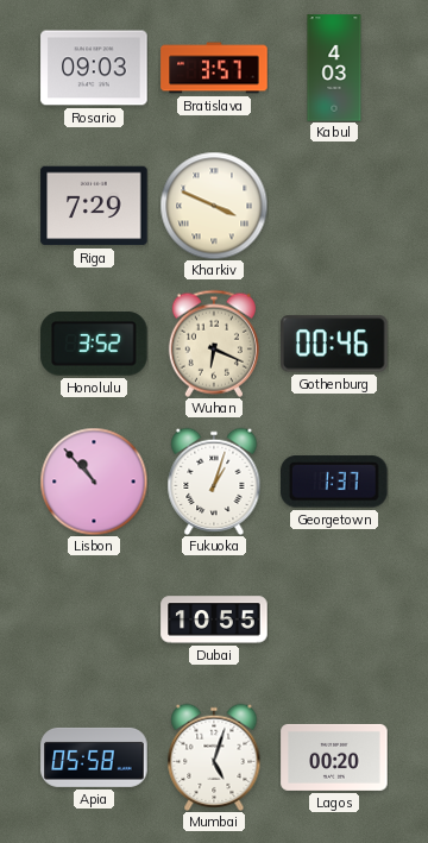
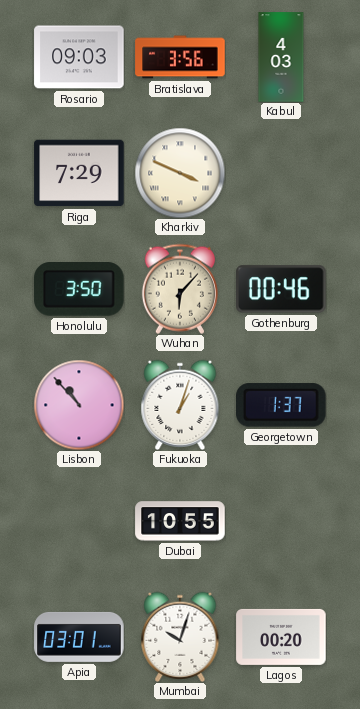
Bratislava: 3:57 -> 3:56 (180, 57)
Honolulu: 3:52 -> 3:50 (79, 290)
Wuhan: 6:19 -> 6:07 (180, 289)
Apia: 05:58 -> 03:01 (79, 637)
Mumbai: 5:03 -> 10:03 (180, 636)
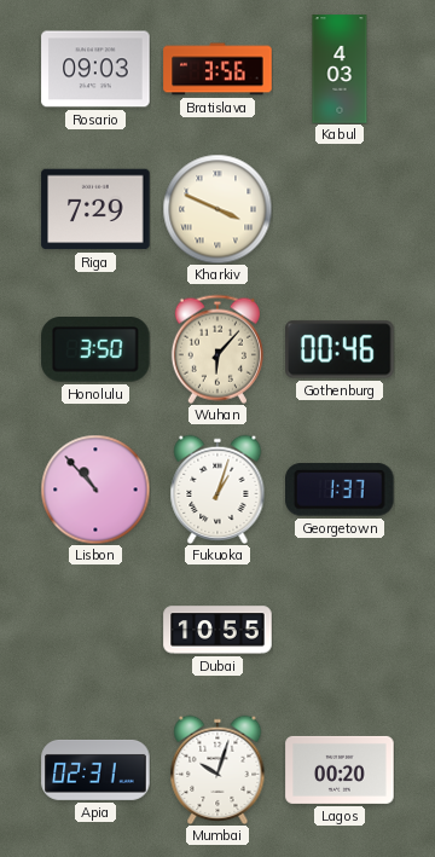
Apia: 03:01 -> 02:31 (95, 770)
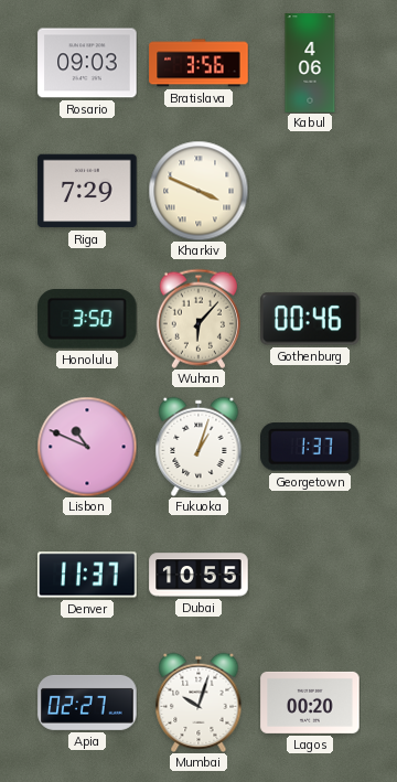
Kabul: 4:03 -> 4:06 (310, 63)
Lisbon: 10:53 -> 10:49 (87, 447)
Denver: none -> 11:37 (87, 575)
Apia: 02:31 -> 02:27 (87, 703)
